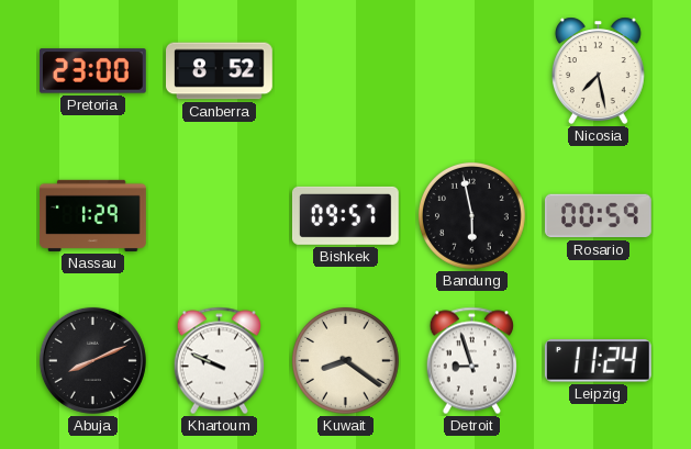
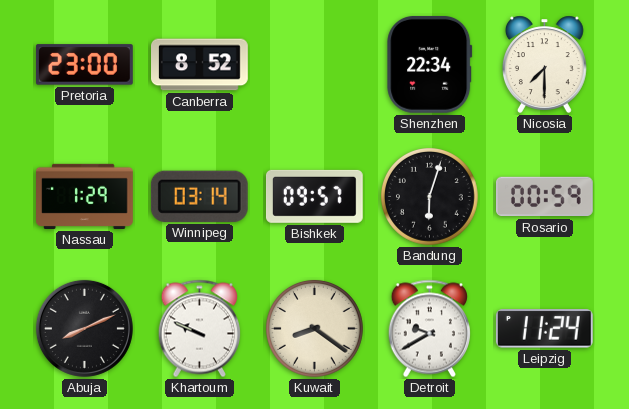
Shenzhen: none -> 22:34 (430, 64)
Nicosia: 7:28 -> 7:30 (544, 64)
Winnipeg: none -> 03:14 (199, 196)
Bandung: 5:58 -> 6:03 (429, 196)
Detroit: 8:57 -> 9:40 (429, 329)
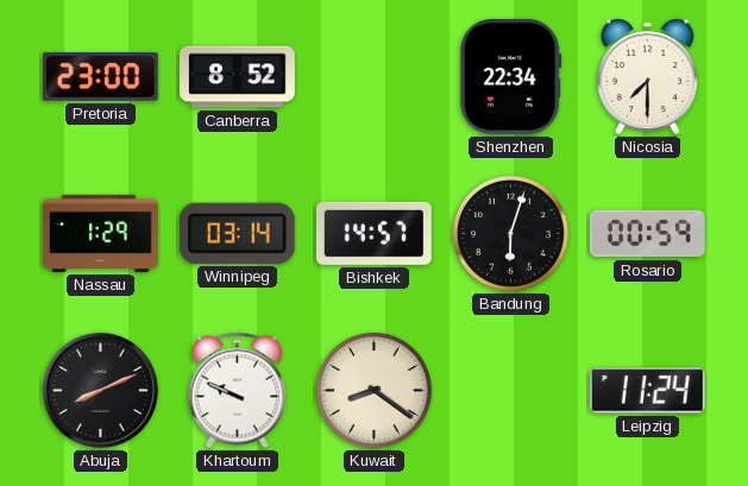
Bishkek: 09:57 -> 14:57 (373, 233)
Detroit: 9:40 -> none (429, 329)
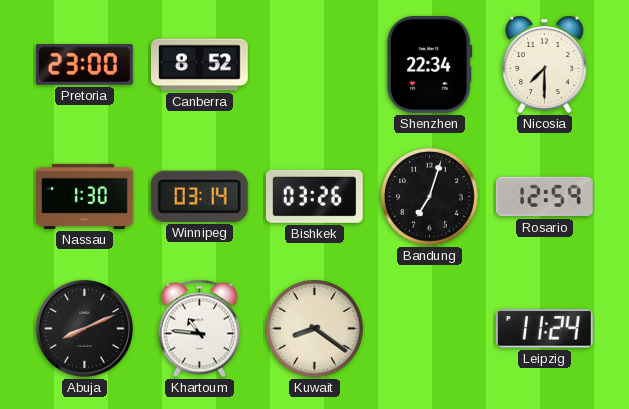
Nassau: 1:29 -> 1:30 (85, 196)
Bishkek: 14:57 -> 03:26 (314, 196)
Bandung: 6:03 -> 7:03 (429, 196)
Rosario: 00:59 -> 12:59 (545, 197)
Khartoum: 9:49 -> 10:46 (199, 329)
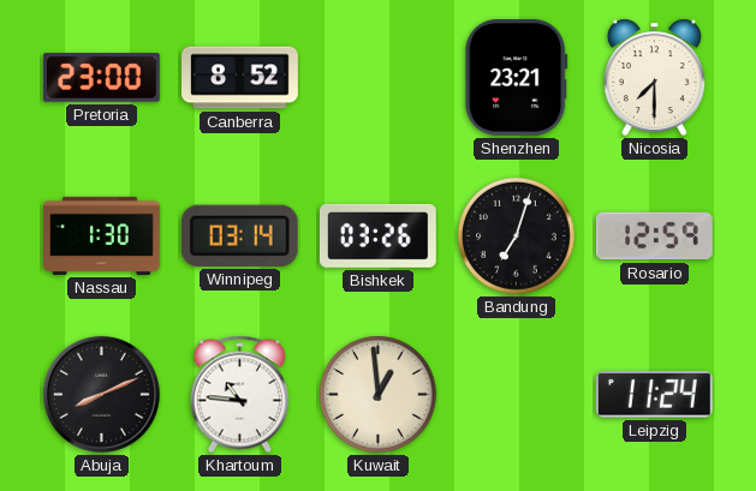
Shenzhen: 22:34 -> 23:21 (517, 77)
Kuwait: 8:21 -> 12:59 (377, 394)
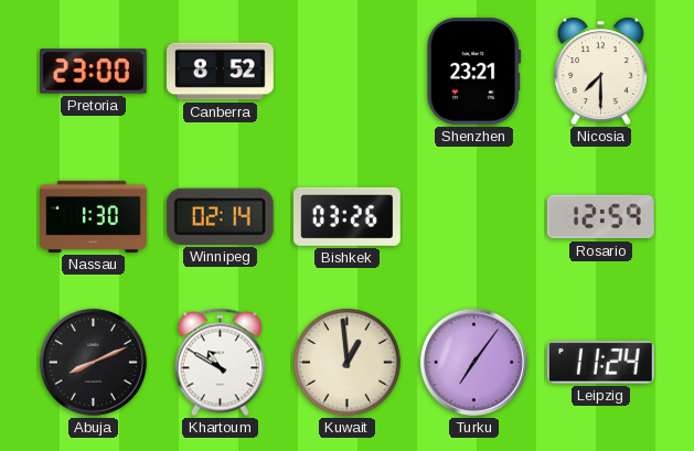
Winnipeg: 03:14 -> 02:14 (220, 216)
Bandung: 7:03 -> none (516, 235)
Khartoum: 10:46 -> 10:50 (220, 363)
Turku: none -> 7:06 (473, 362)
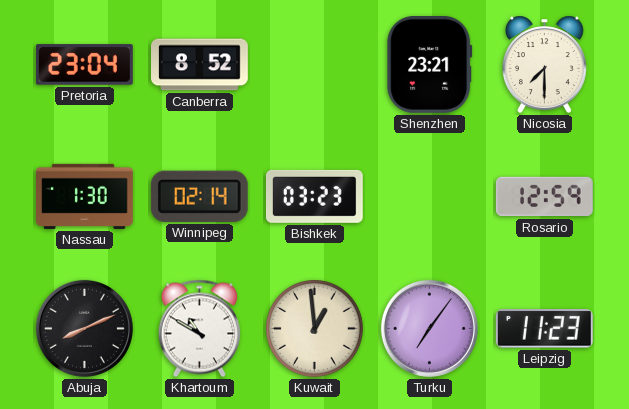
Pretoria: 23:00 -> 23:04 (84, 65)
Bishkek: 03:26 -> 03:23 (314, 196)
Leipzig: 11:24 -> 11:23 (544, 329)
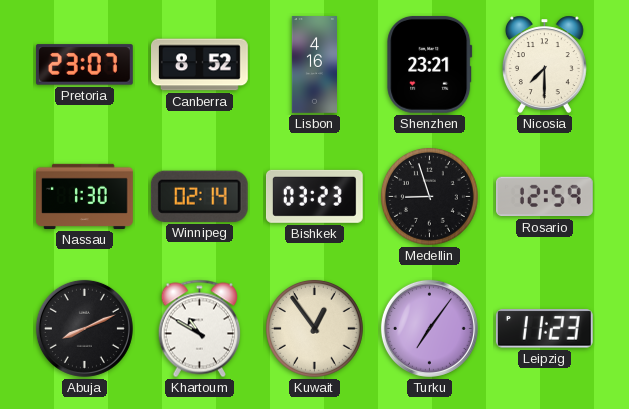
Pretoria: 23:04 -> 23:07 (84, 65)
Lisbon: none -> 4:16 (314, 65)
Medellin: none -> 8:57 (429, 196)
Kuwait: 12:59 -> 12:54 (314, 328)
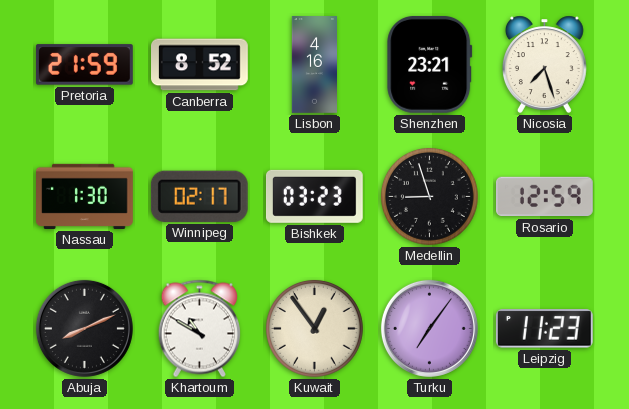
Pretoria: 23:07 -> 21:59 (84, 65)
Nicosia: 7:30 -> 7:27 (544, 64)
Winnipeg: 02:14 -> 02:17 (199, 196)
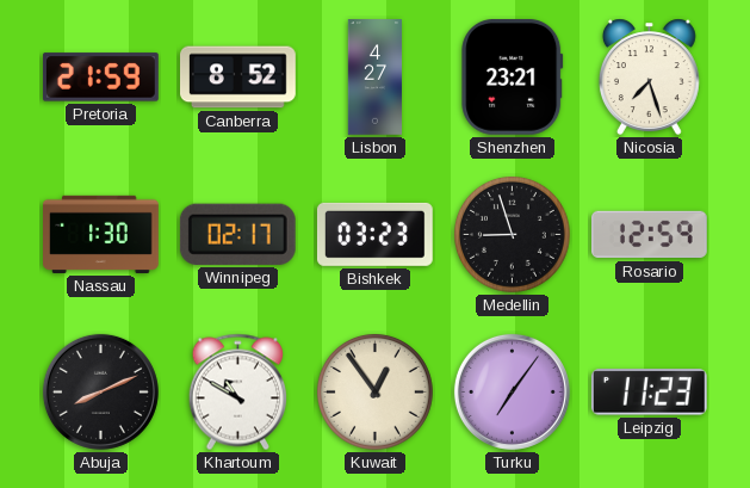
Lisbon: 4:16 -> 4:27 (374, 78)
